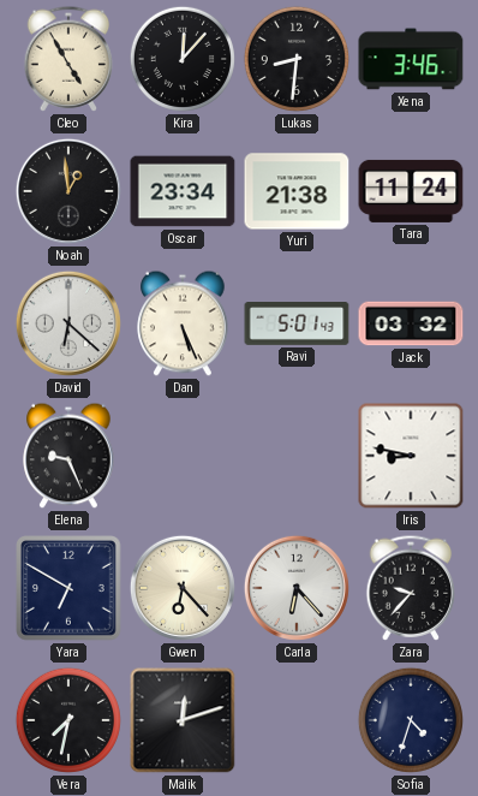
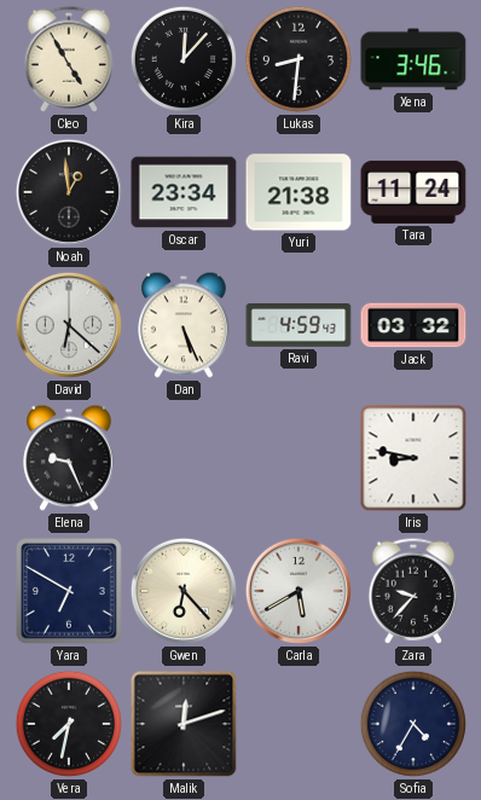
Ravi: 5:01 -> 4:59 (299, 326)
Carla: 6:23 -> 5:40 (299, 591)
Sofia: 4:33 -> 4:35 (413, 724)
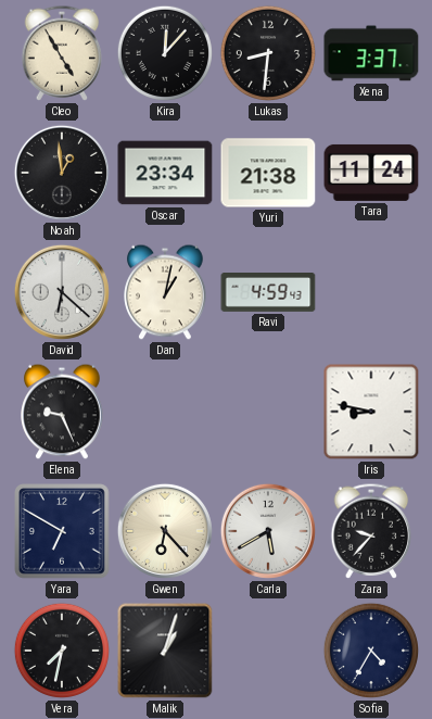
Xena: 3:46 -> 3:37 (371, 53)
Dan: 5:26 -> 1:02 (165, 292)
Jack: 03:32 -> none (413, 325)
Malik: 12:12 -> 1:03 (165, 651)
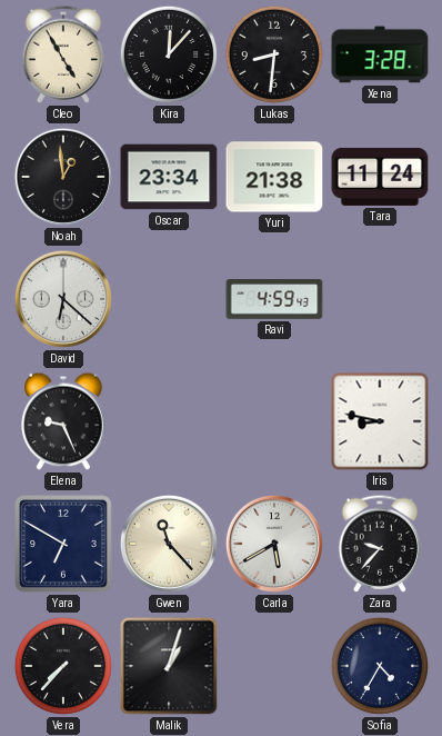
Xena: 3:37 -> 3:28 (380, 54)
Dan: 1:02 -> none (165, 292)
Gwen: 6:23 -> 11:23 (169, 544)
Vera: 7:32 -> 7:37 (63, 666)
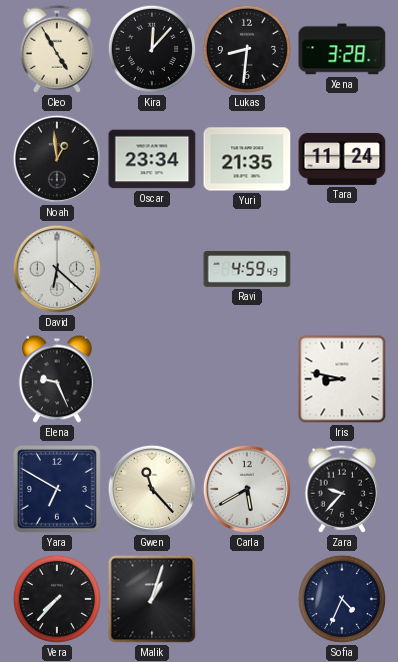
Yuri: 21:38 -> 21:35 (247, 159)
Sofia: 4:35 -> 4:34 (342, 599)
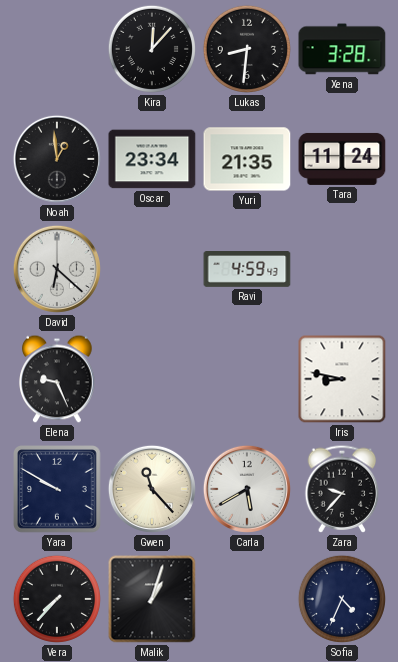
Cleo: 4:55 -> none (57, 49)
Yara: 6:50 -> 9:50 (57, 489)
